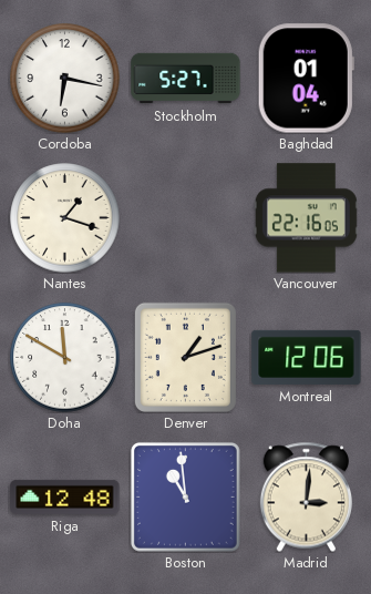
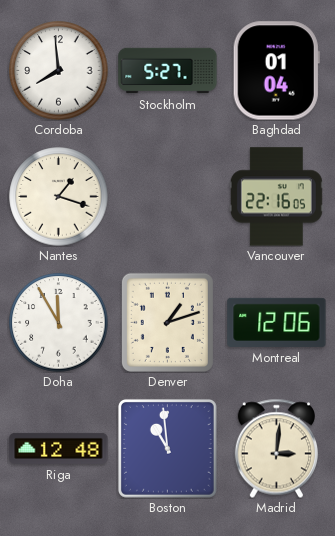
Cordoba: 6:17 -> 7:59 (59, 71)
Doha: 11:50 -> 11:55 (59, 323)
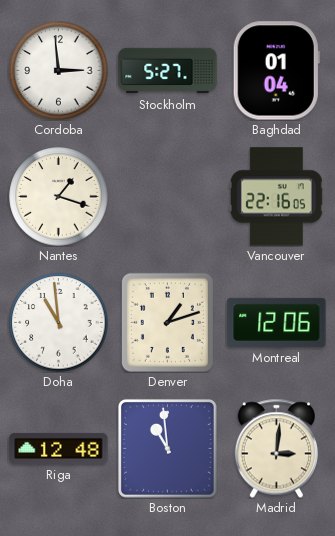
Cordoba: 7:59 -> 2:59 (59, 71)
Doha: 11:55 -> 10:59 (59, 323)
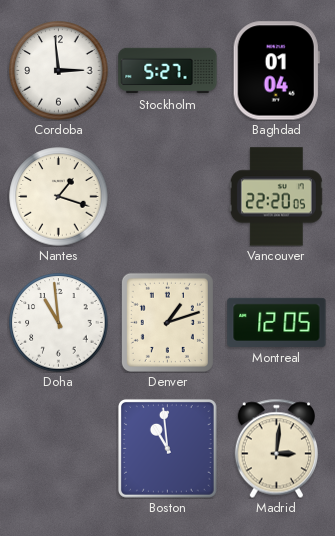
Vancouver: 22:16 -> 22:20 (276, 197)
Montreal: 12:06 -> 12:05 (277, 322)
Riga: 12:48 -> none (59, 448)
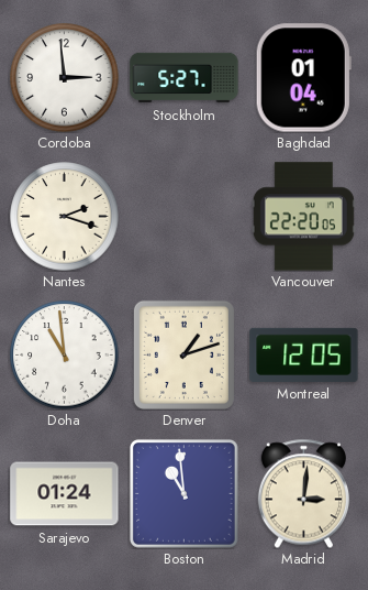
Nantes: 1:18 -> 2:18 (65, 217)
Sarajevo: none -> 01:24 (65, 494)
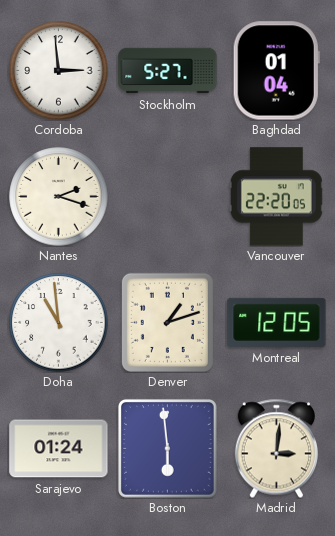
Boston: 10:59 -> 5:59 (167, 448)
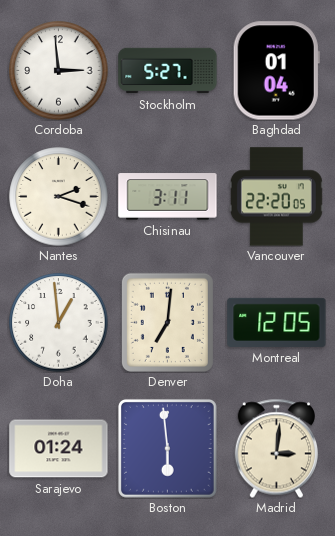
Chisinau: none -> 3:11 (168, 197)
Doha: 10:59 -> 12:59 (59, 323)
Denver: 1:12 -> 7:01 (167, 322)
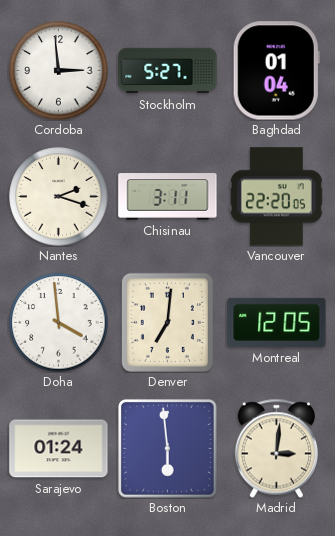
Doha: 12:59 -> 3:59 (59, 323)
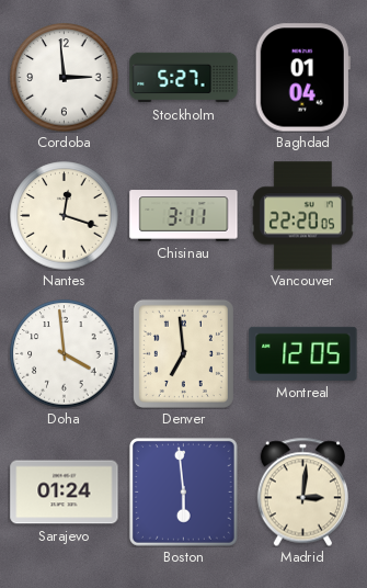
Nantes: 2:18 -> 12:18 (65, 216)
Denver: 7:01 -> 6:59 (183, 353)
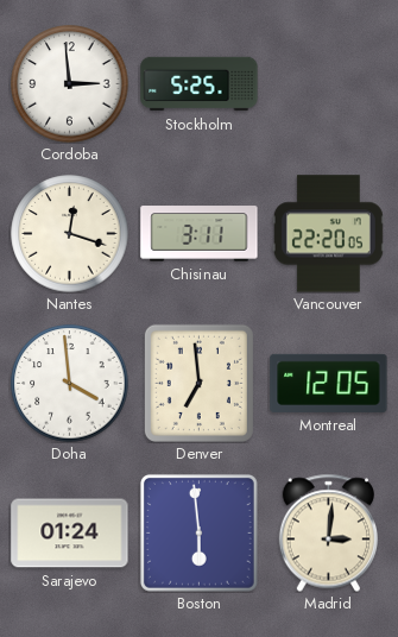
Stockholm: 5:27 -> 5:25 (200, 84)
Baghdad: 01:04 -> none (302, 78)
